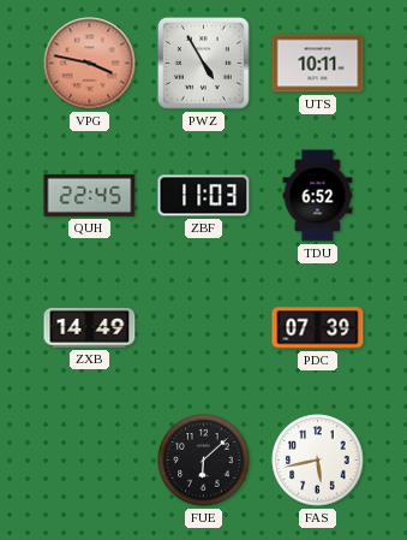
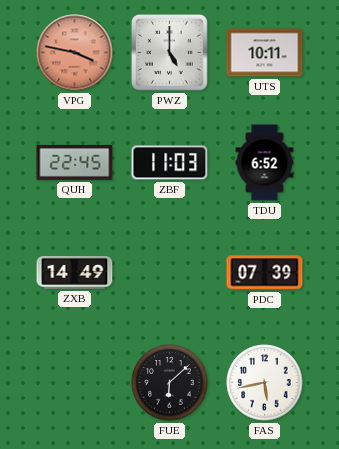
PWZ: 4:55 -> 5:00 (170, 53)
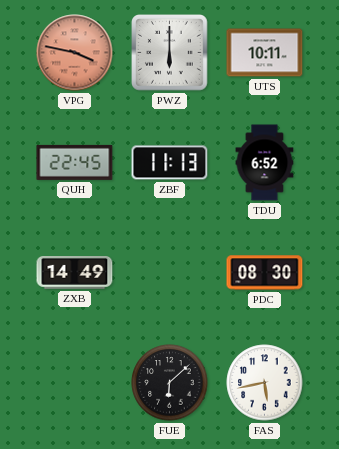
PWZ: 5:00 -> 6:00 (170, 53)
ZBF: 11:03 -> 11:13 (170, 163)
PDC: 07:39 -> 08:30 (265, 273)
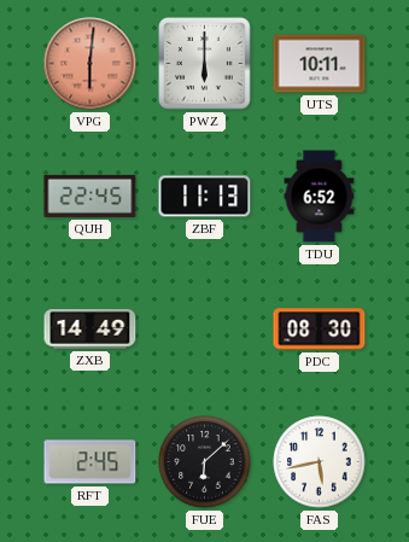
VPG: 3:47 -> 6:01 (90, 64)
RFT: none -> 2:45 (90, 462)
